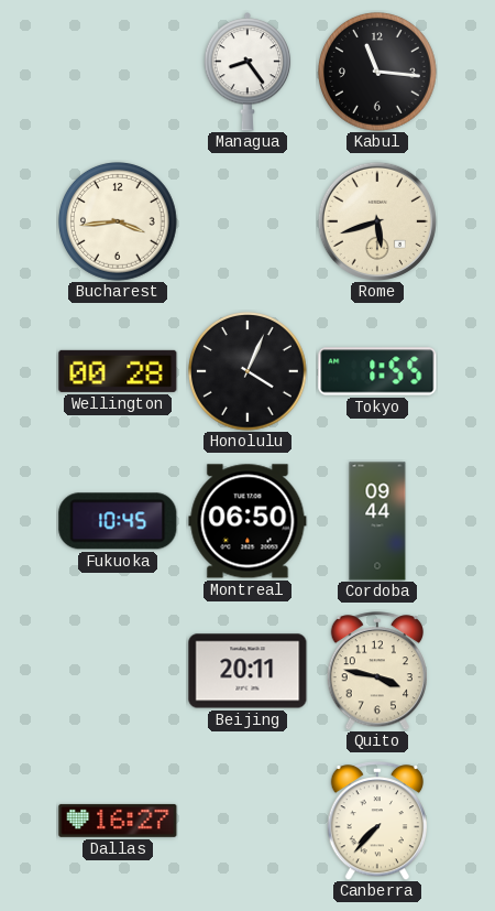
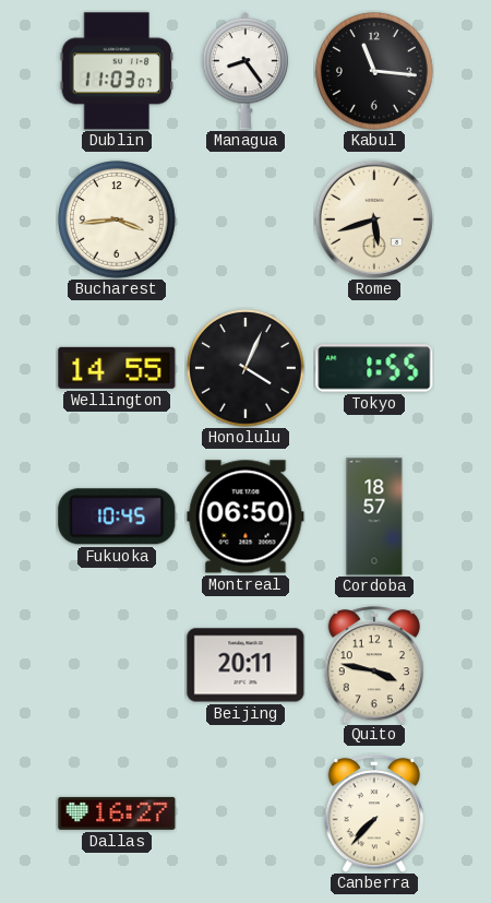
Dublin: none -> 11:03 (117, 71)
Wellington: 00:28 -> 14:55 (117, 368)
Cordoba: 09:44 -> 18:57 (374, 516)
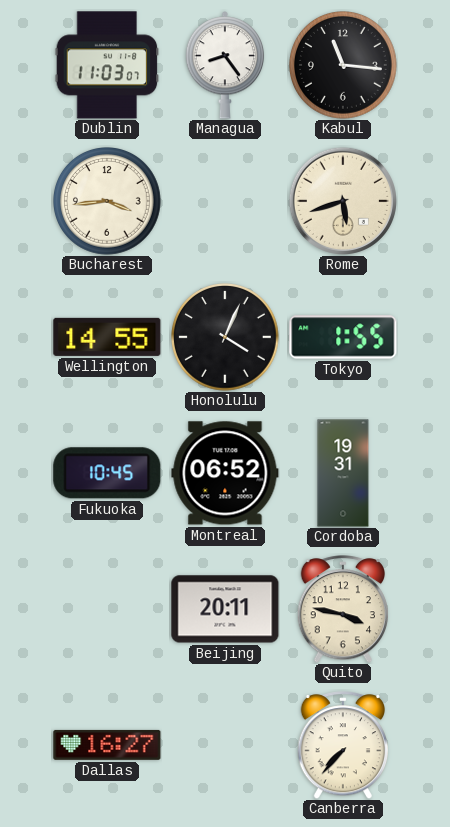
Montreal: 06:50 -> 06:52 (225, 473)
Cordoba: 18:57 -> 19:31 (343, 473)
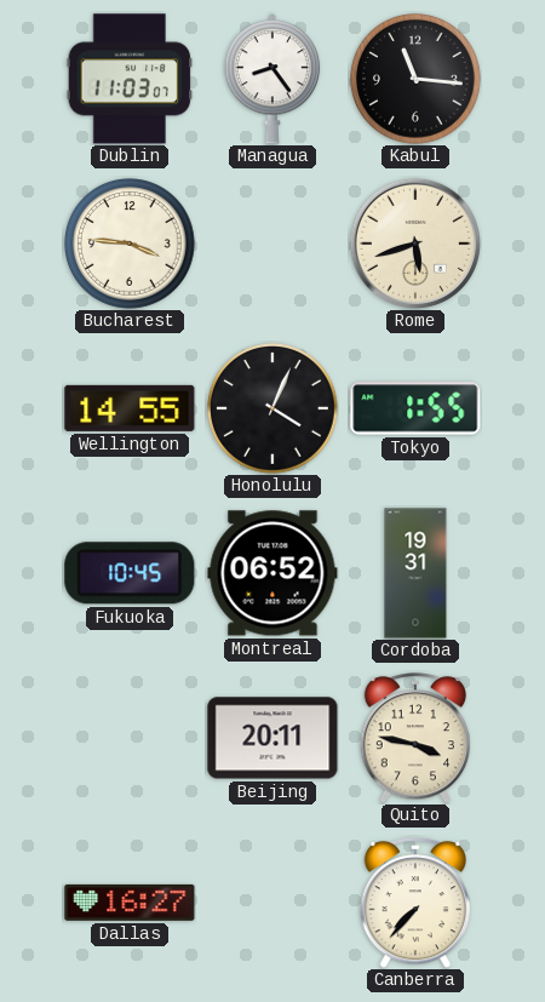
Bucharest: 3:44 -> 3:46 (131, 245)
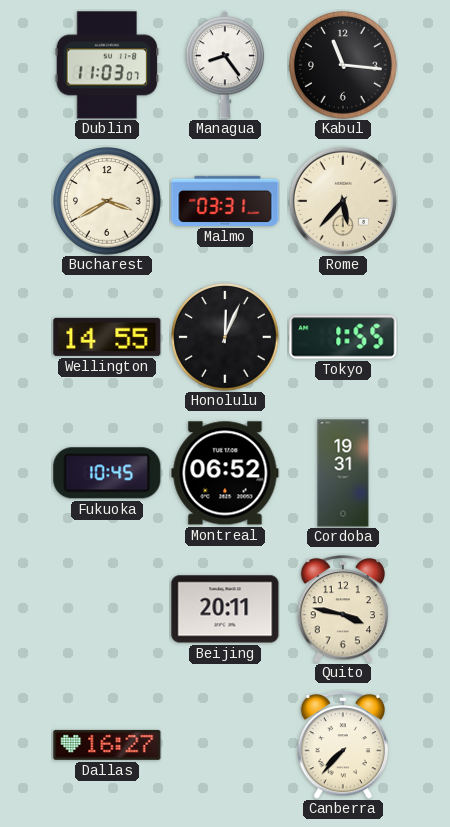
Bucharest: 3:46 -> 3:40 (108, 202)
Malmo: none -> 03:31 (225, 201)
Rome: 5:42 -> 5:37 (343, 201)
Honolulu: 4:04 -> 12:04 (226, 338)
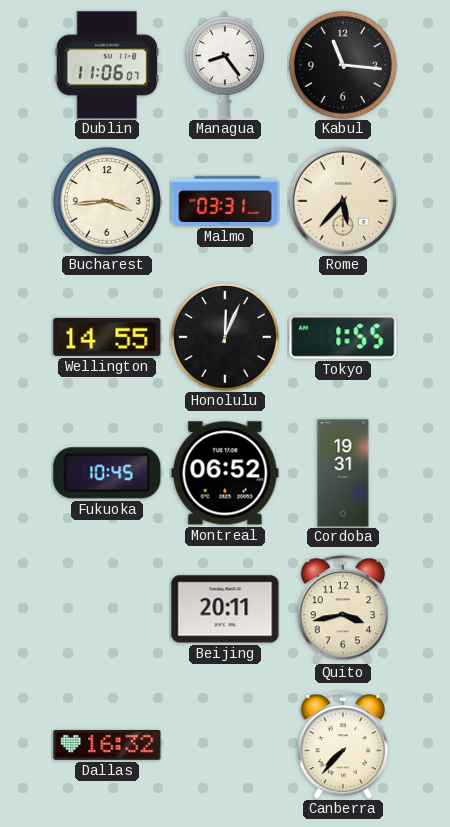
Dublin: 11:03 -> 11:06 (107, 65)
Bucharest: 3:40 -> 3:44 (108, 202)
Quito: 3:47 -> 3:43 (342, 609)
Dallas: 16:27 -> 16:32 (107, 745)
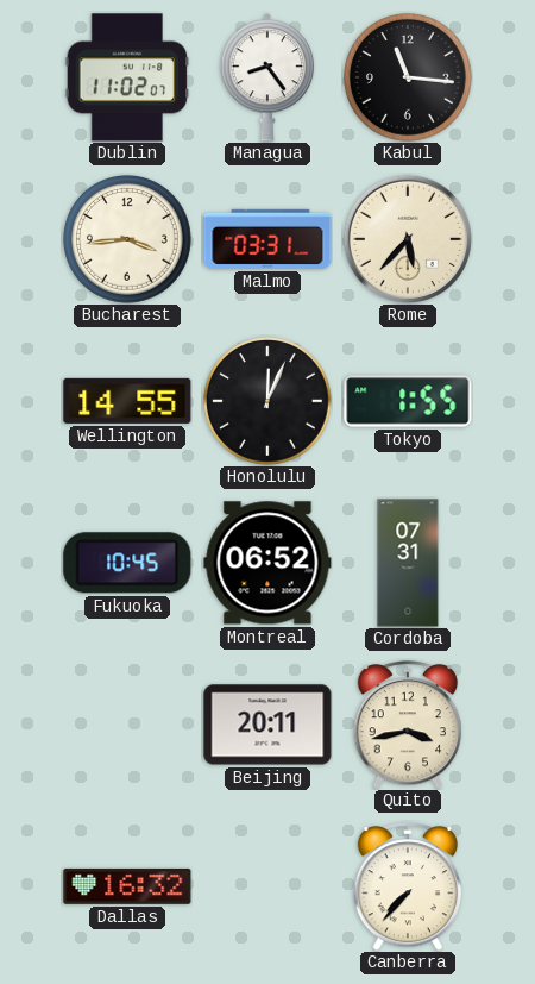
Dublin: 11:06 -> 11:02 (127, 77)
Cordoba: 19:31 -> 07:31 (408, 563)
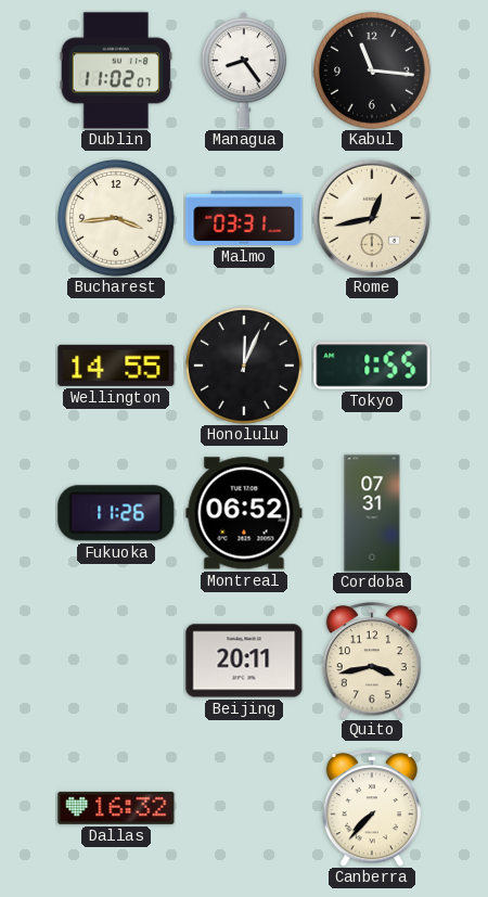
Rome: 5:37 -> 12:43 (372, 218)
Fukuoka: 10:45 -> 11:26 (116, 513)
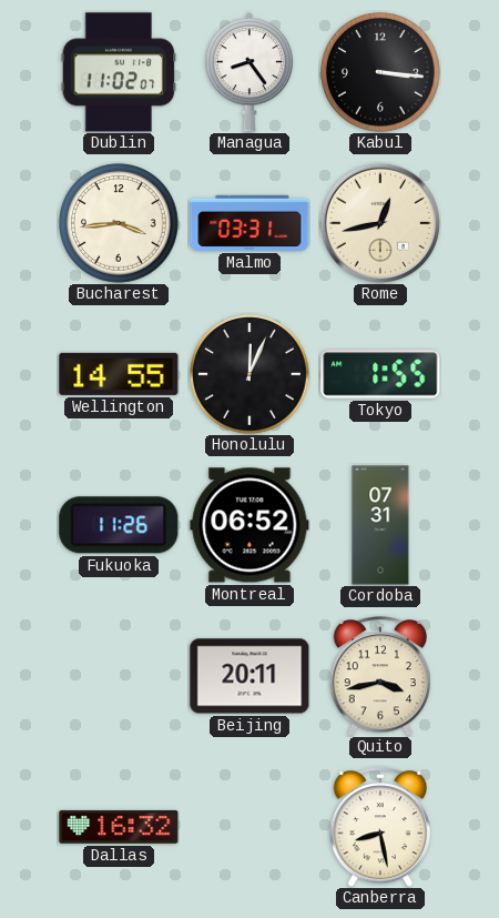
Kabul: 11:16 -> 3:16 (381, 73)
Canberra: 7:37 -> 8:28 (379, 827)
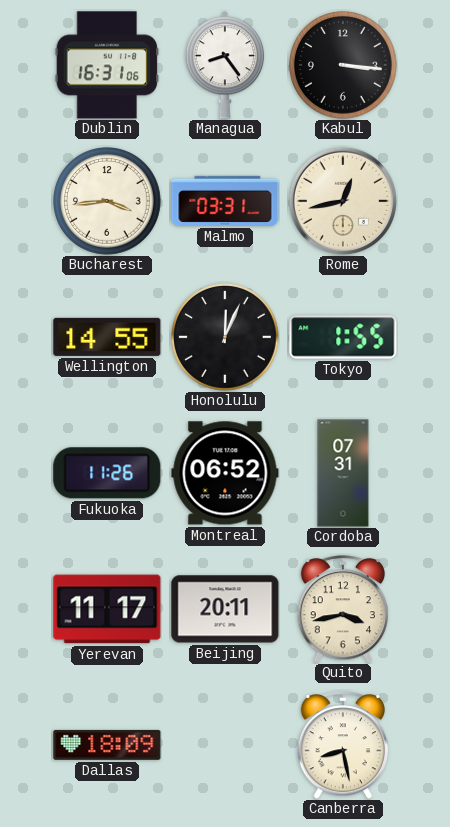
Dublin: 11:02 -> 16:31 (107, 65)
Yerevan: none -> 11:17 (107, 609)
Dallas: 16:32 -> 18:09 (107, 745)
